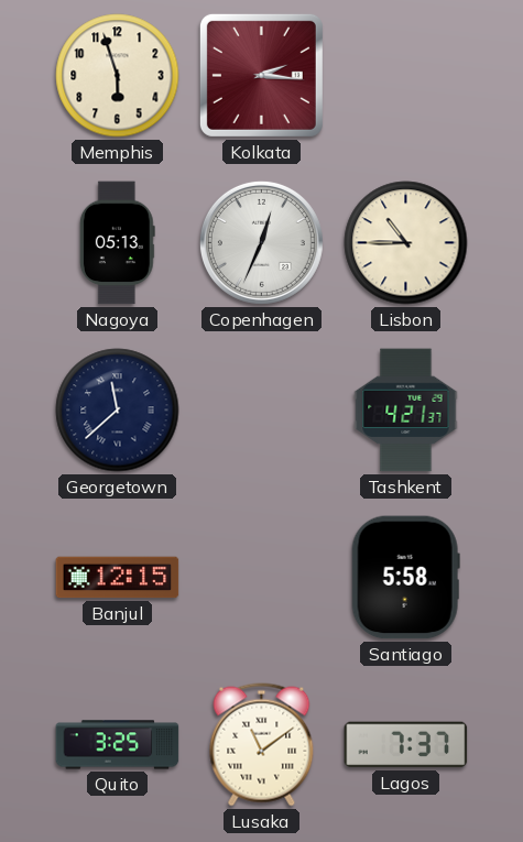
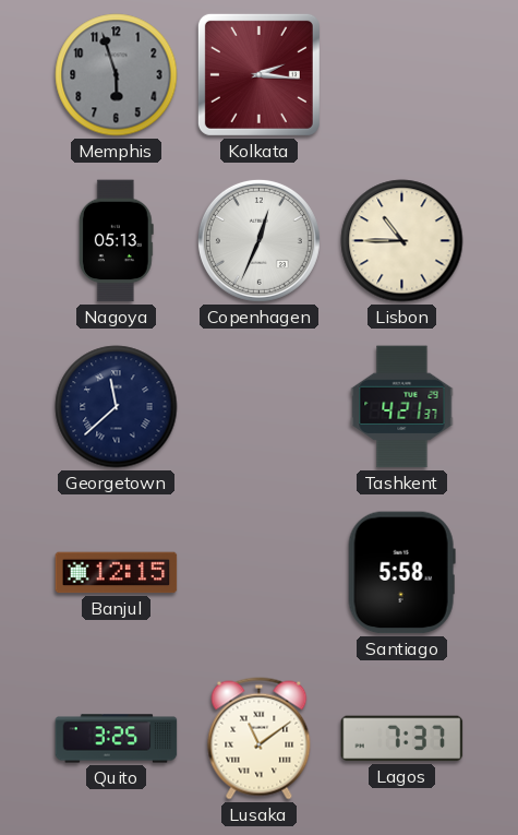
Memphis dial: cream -> grey (117, 75)
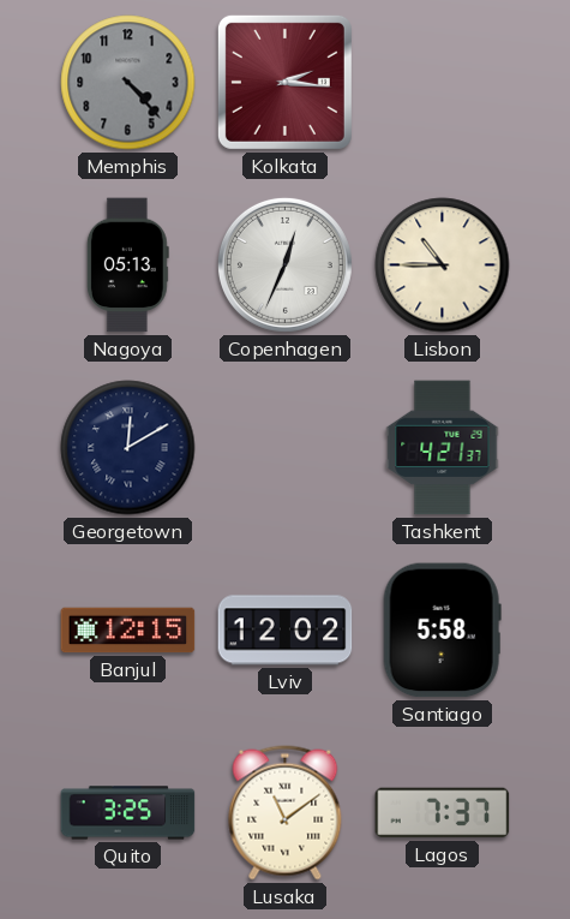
Memphis: 5:57 -> 4:23 (128, 83)
Georgetown: 11:38 -> 12:10 (128, 448)
Lviv: none -> 12:02 (286, 631)
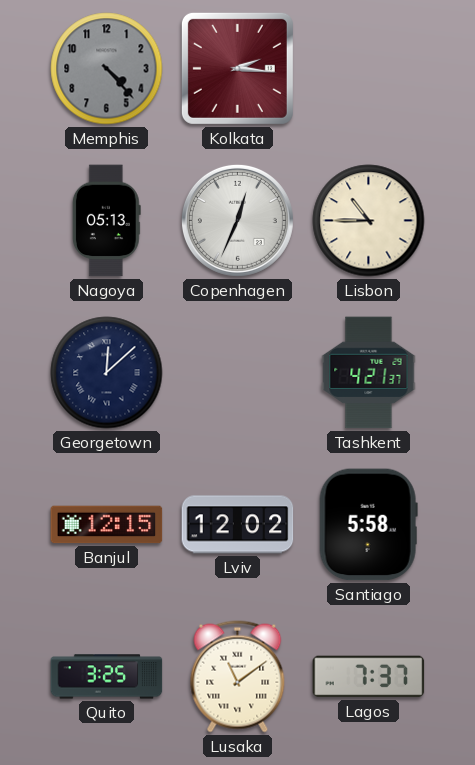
Georgetown: 12:10 -> 12:08 (107, 373)
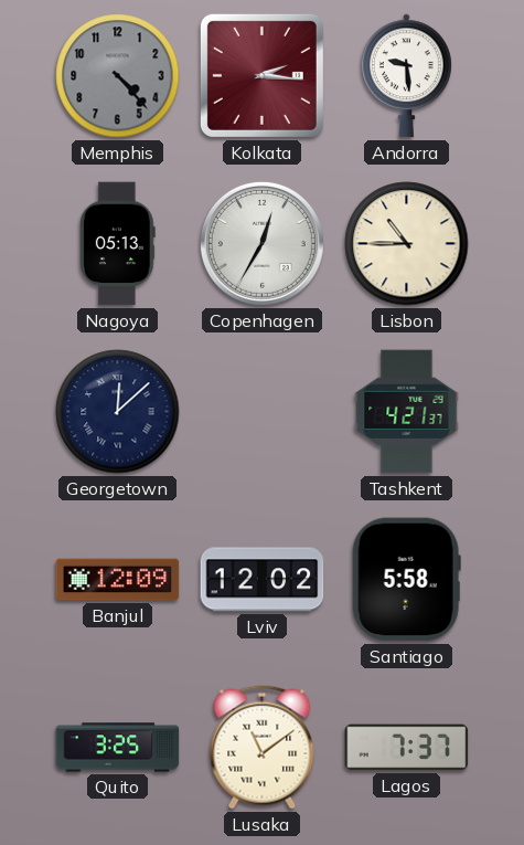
Andorra: none -> 9:29 (406, 76)
Copenhagen: 12:34 -> 12:35 (261, 243)
Banjul: 12:15 -> 12:09 (118, 580)
